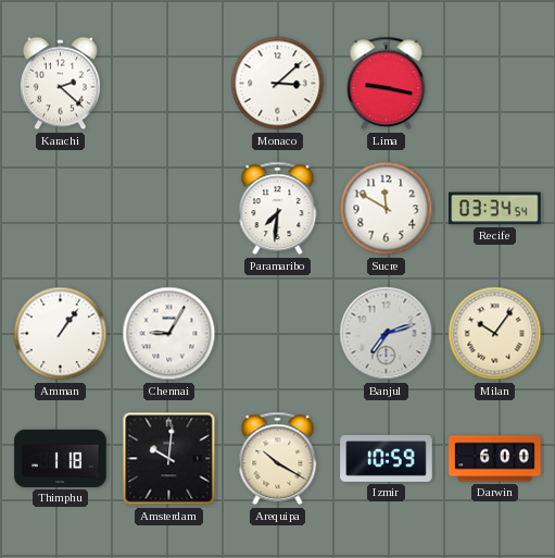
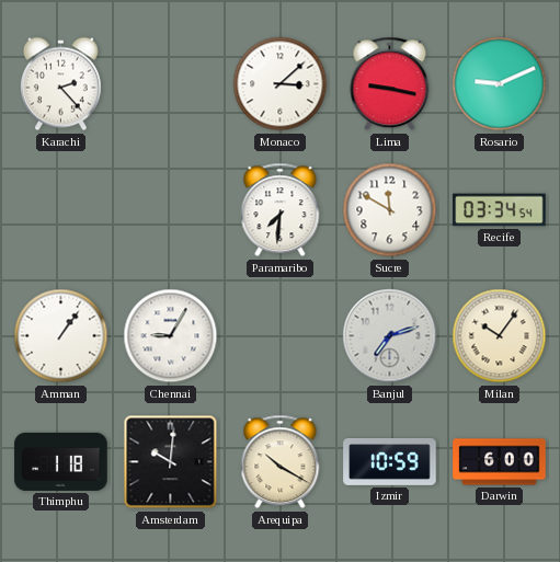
Karachi: 2:22 -> 2:23 (60, 84)
Rosario: none -> 9:11 (500, 84)
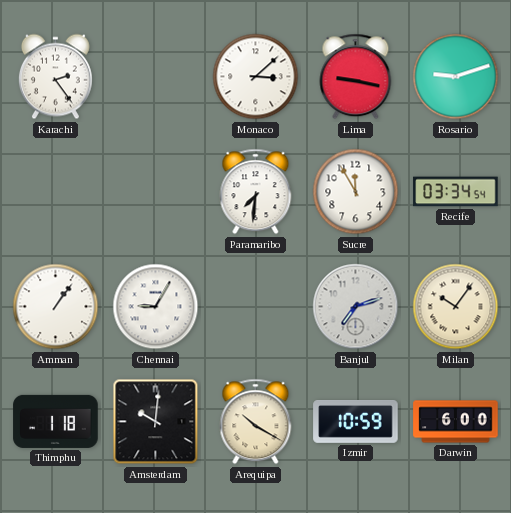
Karachi: 2:23 -> 2:24 (55, 77)
Rosario: 9:11 -> 9:12 (456, 77)
Sucre: 11:50 -> 11:55 (356, 192)
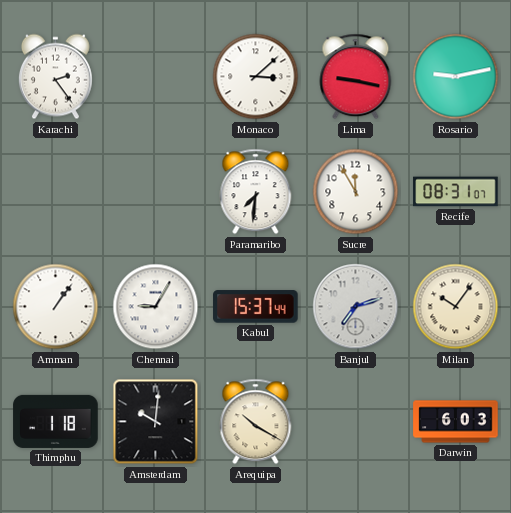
Rosario: 9:12 -> 9:13 (456, 77)
Recife: 03:34 -> 08:31 (456, 192)
Kabul: none -> 15:37 (256, 307)
Izmir: 10:59 -> none (356, 422)
Darwin: 6:00 -> 6:03 (456, 422)
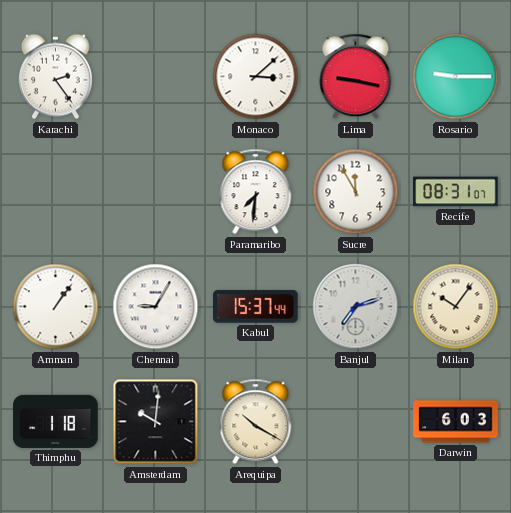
Rosario: 9:13 -> 9:15 (456, 77)
